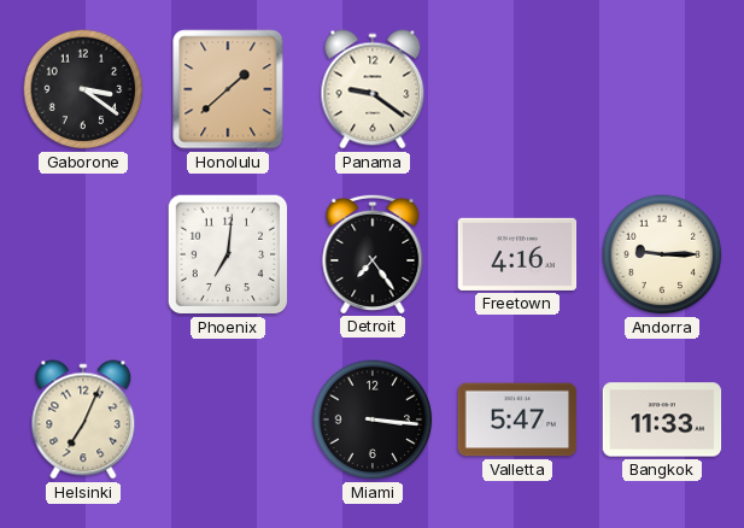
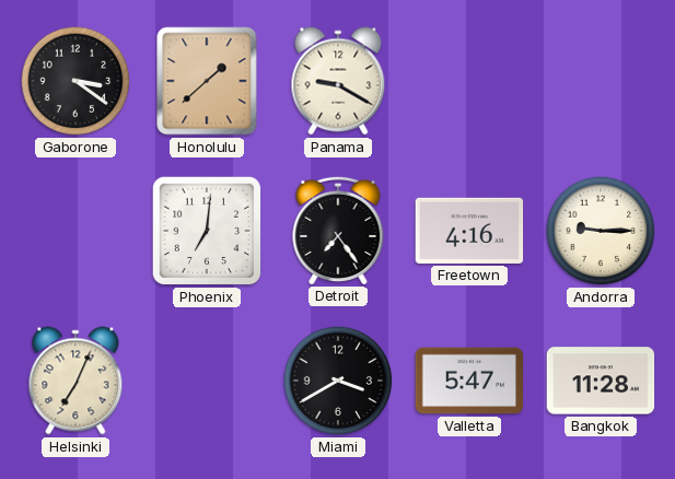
Panama: 9:21 -> 9:20 (338, 81)
Miami: 3:16 -> 3:40 (338, 381)
Bangkok: 11:33 -> 11:28 (601, 381)
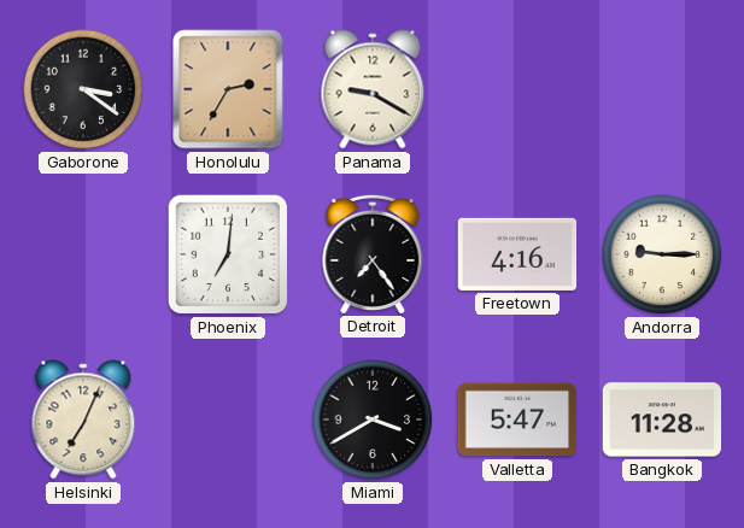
Honolulu: 1:38 -> 2:35 (228, 89)
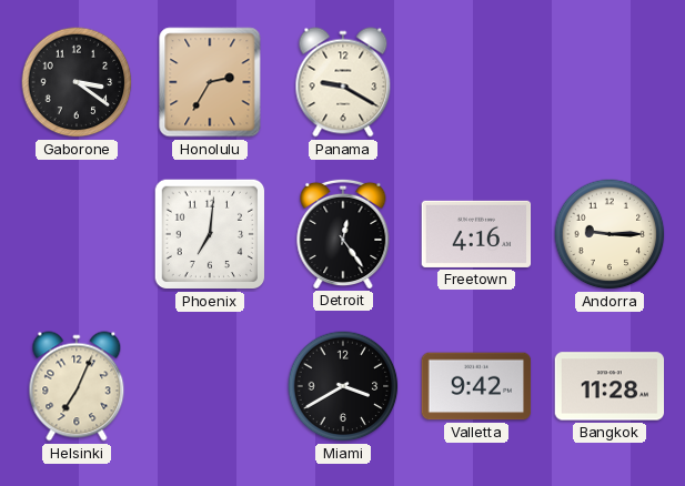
Detroit: 7:24 -> 12:24 (343, 233)
Valletta: 5:47 -> 9:42 (476, 386)
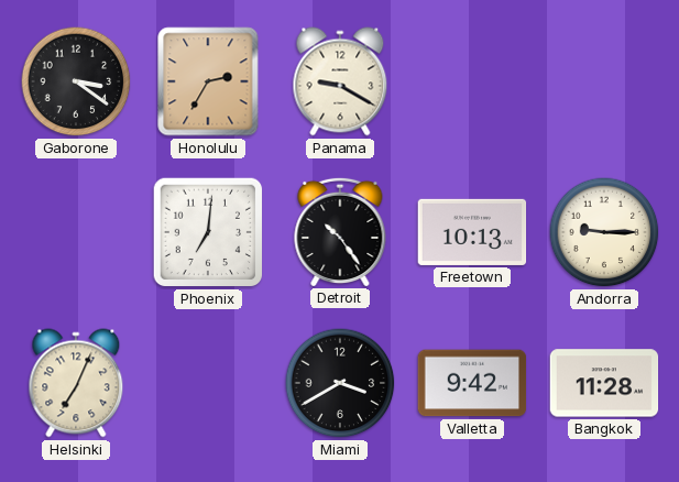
Detroit: 12:24 -> 10:24 (340, 231)
Freetown: 4:16 -> 10:13 (472, 232)
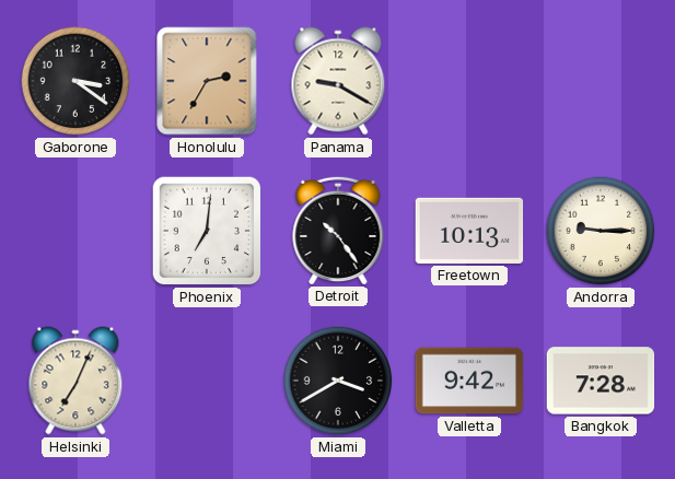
Bangkok: 11:28 -> 7:28 (601, 381)
